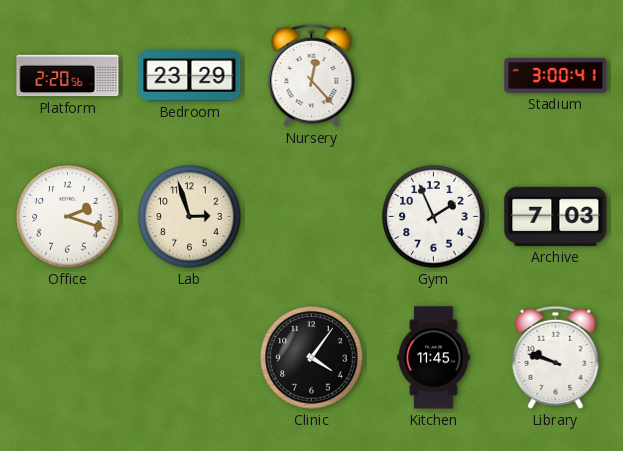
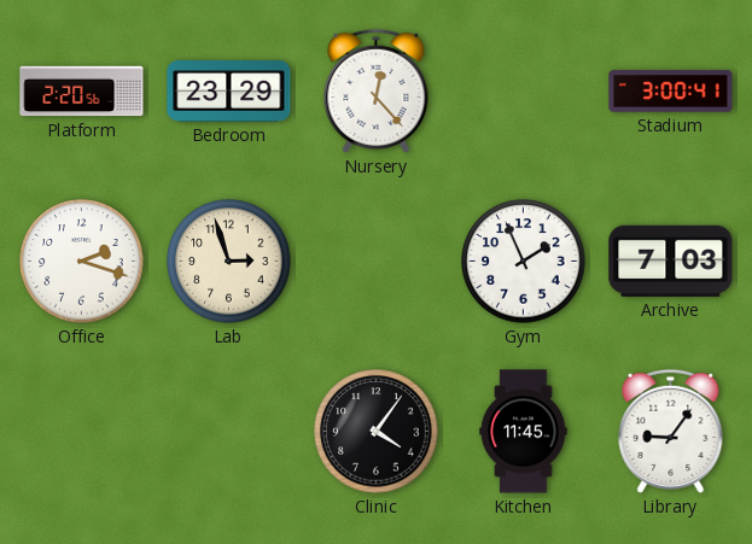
Library: 9:48 -> 9:06 (671, 431)
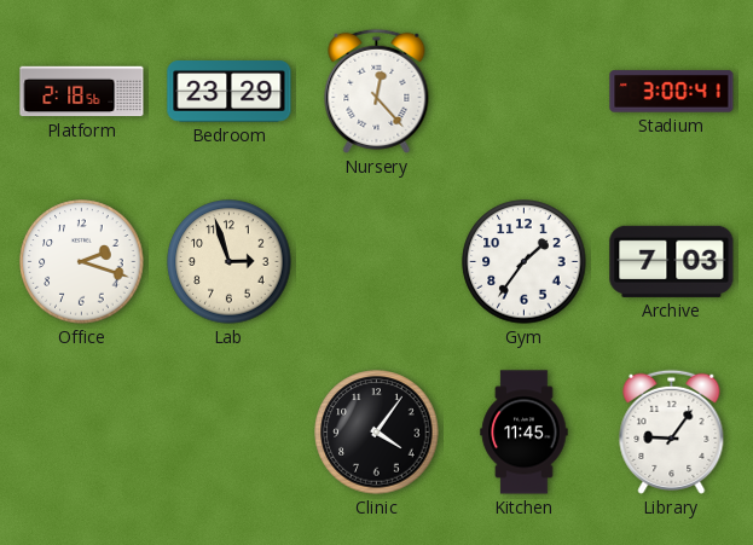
Platform: 2:20 -> 2:18 (82, 92)
Gym: 1:56 -> 1:36 (525, 262)
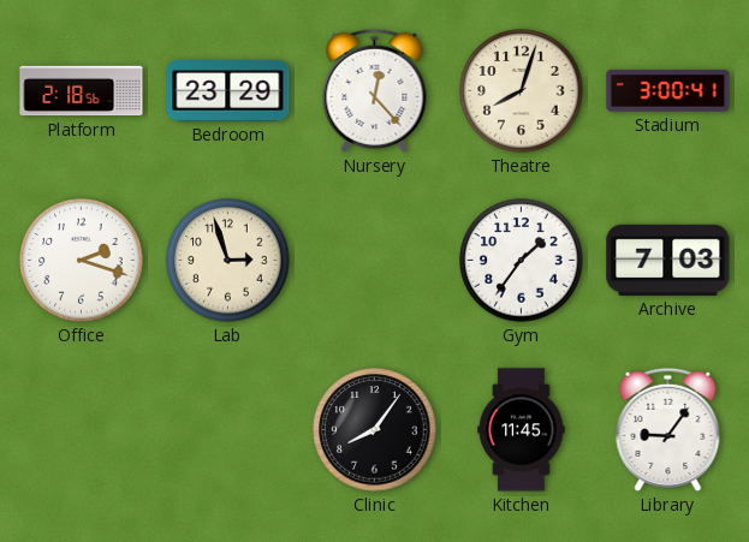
Theatre: none -> 8:03 (522, 91)
Clinic: 4:06 -> 8:06 (375, 430)
